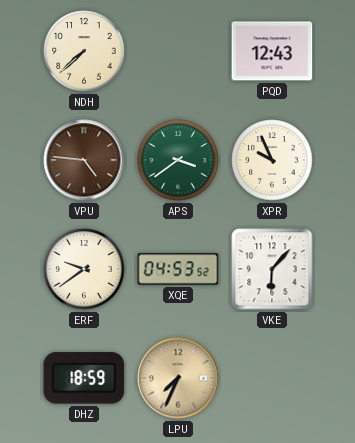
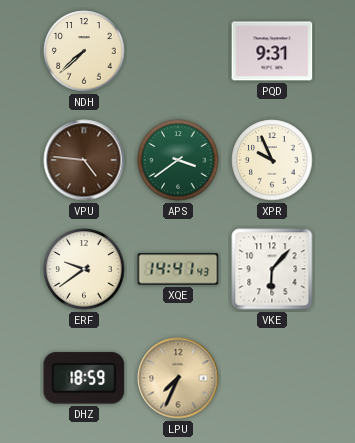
PQD: 12:43 -> 9:31 (272, 51)
XQE: 04:53 -> 14:41 (178, 269)
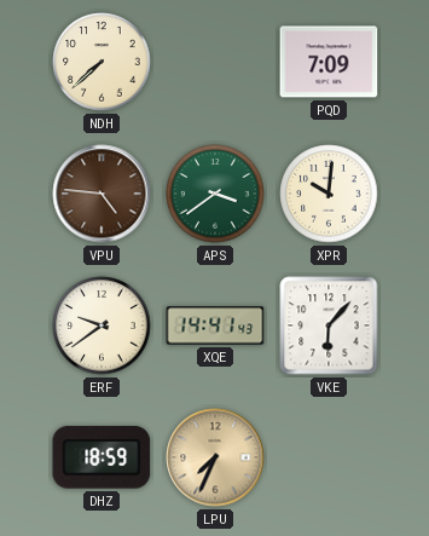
PQD: 9:31 -> 7:09 (329, 62)
XPR: 9:56 -> 10:01 (329, 194)
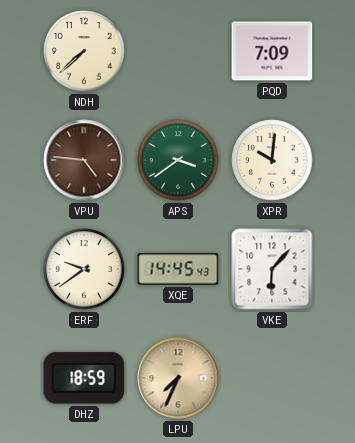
XQE: 14:41 -> 14:45 (178, 269)
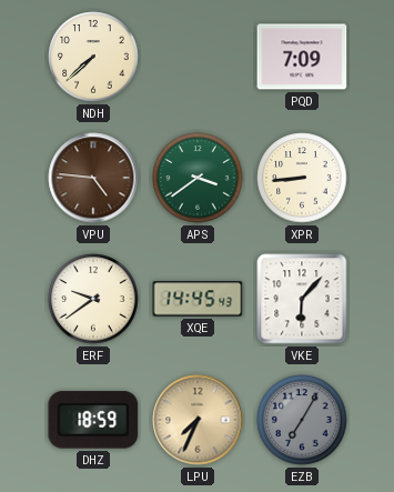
XPR: 10:01 -> 8:44 (302, 178)
EZB: none -> 7:05 (302, 420)
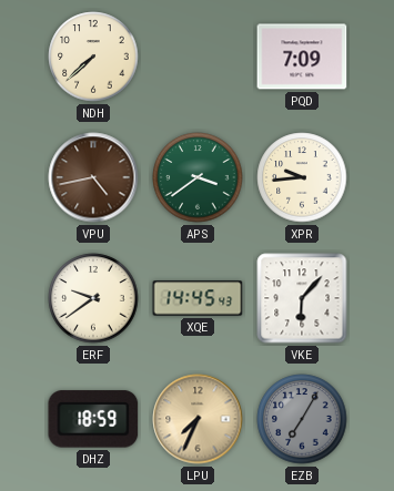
VPU: 4:46 -> 4:43 (93, 177)
XPR: 8:44 -> 9:44 (302, 177)
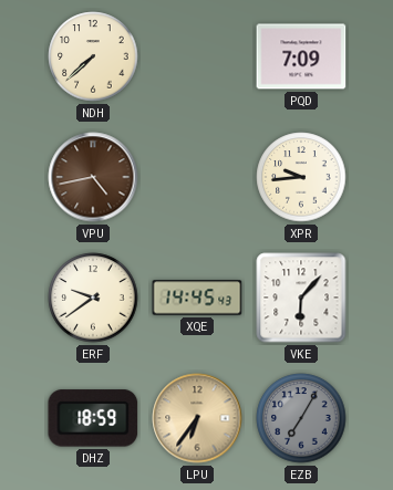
APS: 3:39 -> none (198, 177)
LPU: 7:34 -> 6:36 (197, 418)
